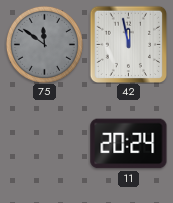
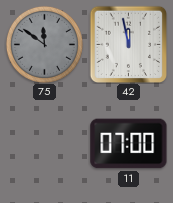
11: 20:24 -> 07:00 (129, 144)
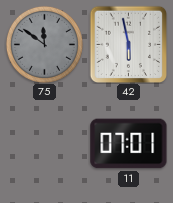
42: 11:58 -> 5:58 (128, 44)
11: 07:00 -> 07:01 (129, 144)
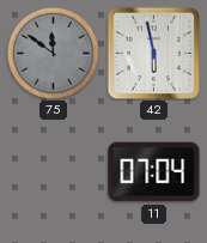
11: 07:01 -> 07:04 (154, 172)
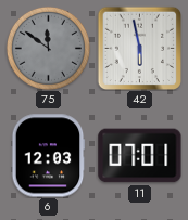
6: none -> 12:03 (48, 156)
11: 07:04 -> 07:01 (140, 156)
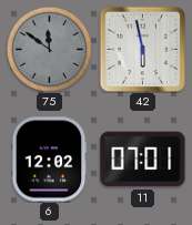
6: 12:03 -> 12:02 (49, 160)
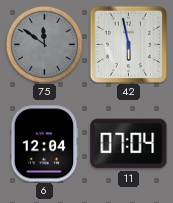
6: 12:02 -> 12:04 (44, 144)
11: 07:01 -> 07:04 (129, 144)
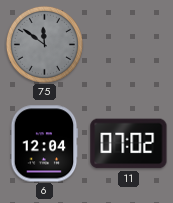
42: 5:58 -> none (128, 44)
11: 07:04 -> 07:02 (129, 144)
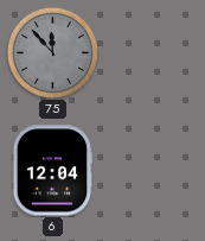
75: 11:51 -> 11:53 (52, 52)
11: 07:02 -> none (129, 144)
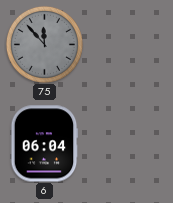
6: 12:04 -> 06:04 (44, 144)
